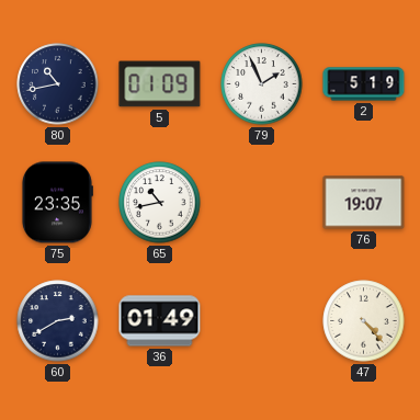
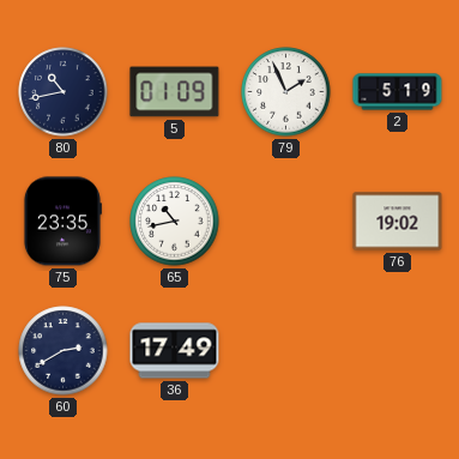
76: 19:07 -> 19:02 (398, 222)
36: 01:49 -> 17:49 (175, 351)
47: 4:23 -> none (364, 321)
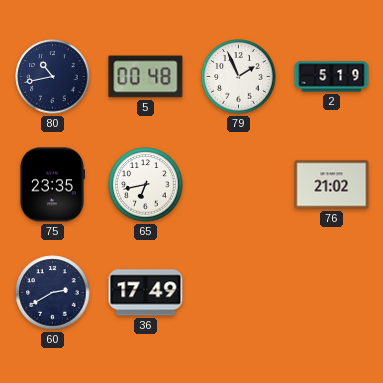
5: 01:09 -> 00:48 (146, 77)
65: 10:43 -> 6:43 (146, 185)
76: 19:02 -> 21:02 (332, 185)
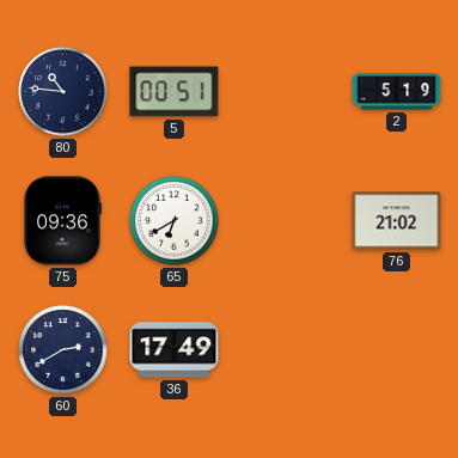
80: 10:43 -> 10:46 (63, 92)
5: 00:48 -> 00:51 (175, 92)
79: 1:56 -> none (239, 77)
75: 23:35 -> 09:36 (62, 221)
65: 6:43 -> 6:40 (175, 221)
